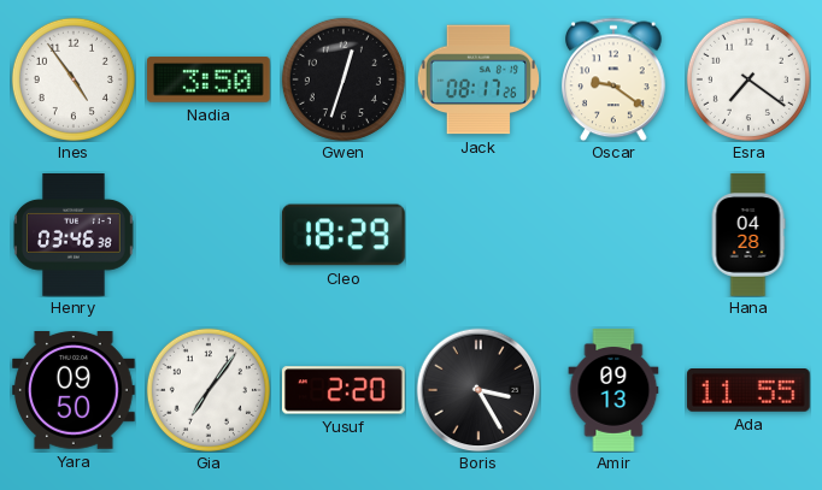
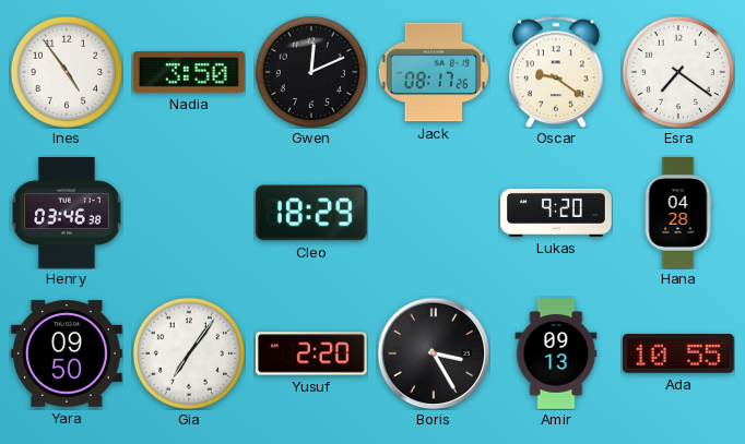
Gwen: 12:33 -> 12:11 (311, 72)
Lukas: none -> 9:20 (557, 213)
Ada: 11:55 -> 10:55 (678, 355)
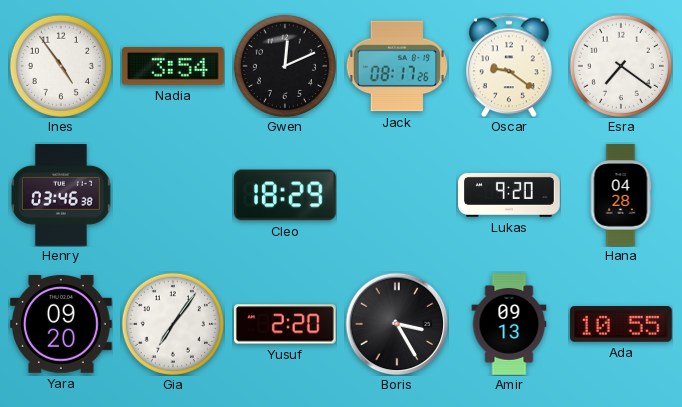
Nadia: 3:50 -> 3:54 (174, 66)
Yara: 09:50 -> 09:20 (62, 325)
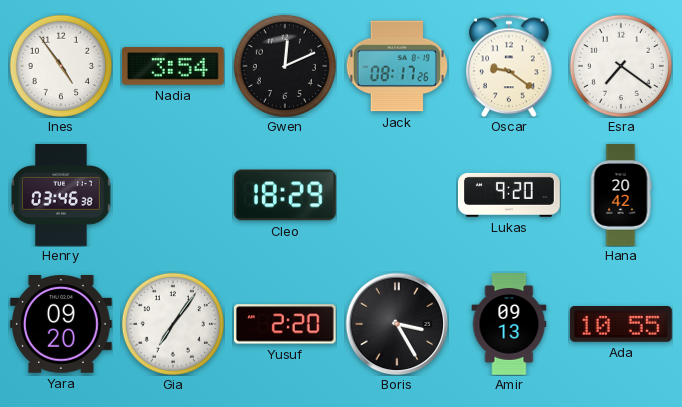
Hana: 04:28 -> 20:42 (621, 195)
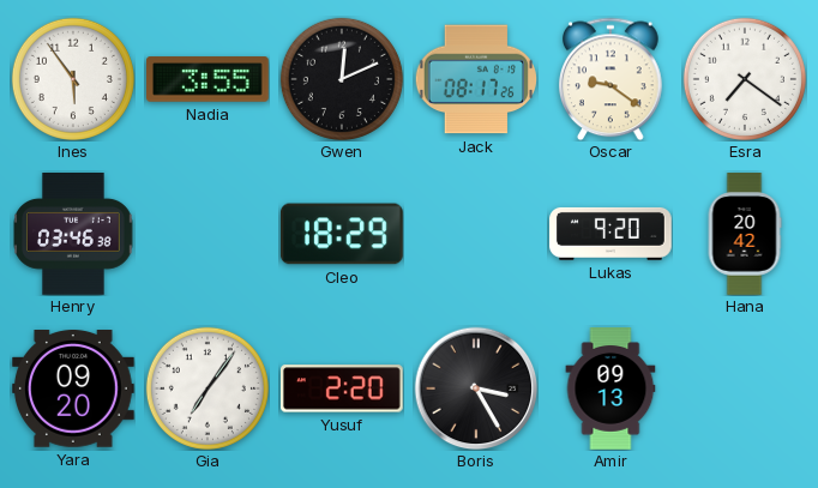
Ines: 4:54 -> 5:54 (73, 79)
Nadia: 3:54 -> 3:55 (209, 79)
Ada: 10:55 -> none (621, 325)
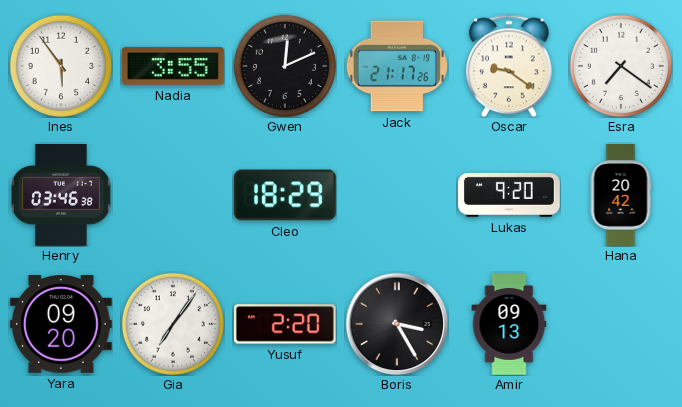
Jack: 08:17 -> 21:17 (396, 66)
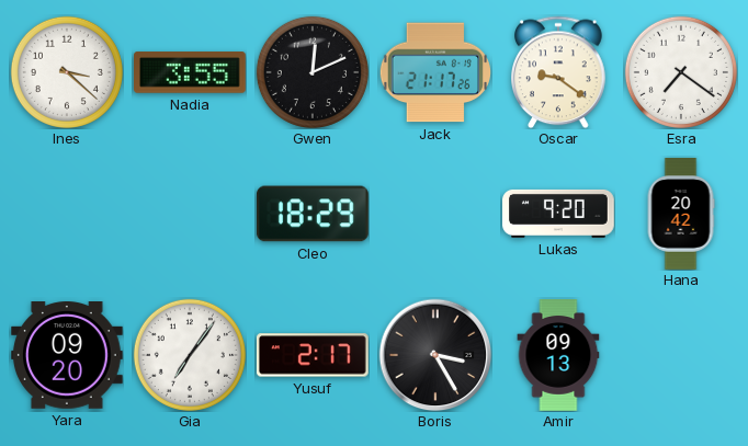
Ines: 5:54 -> 3:22 (67, 72)
Henry: 03:46 -> none (61, 195)
Yusuf: 2:20 -> 2:17 (313, 355)
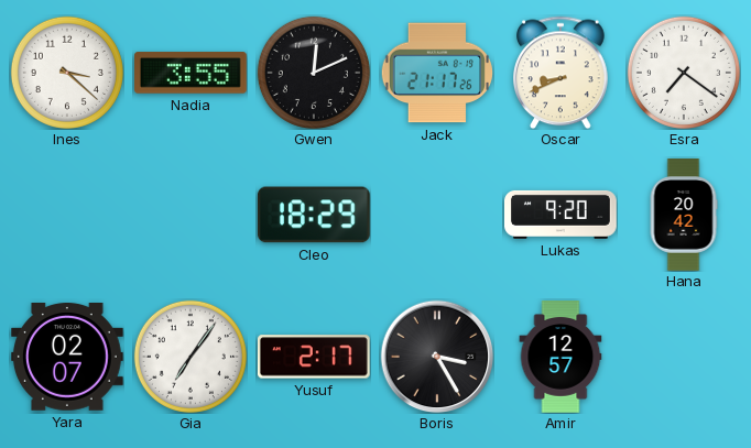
Oscar: 9:21 -> 8:41 (562, 73)
Yara: 09:20 -> 02:07 (68, 358)
Amir: 09:13 -> 12:57 (560, 357)
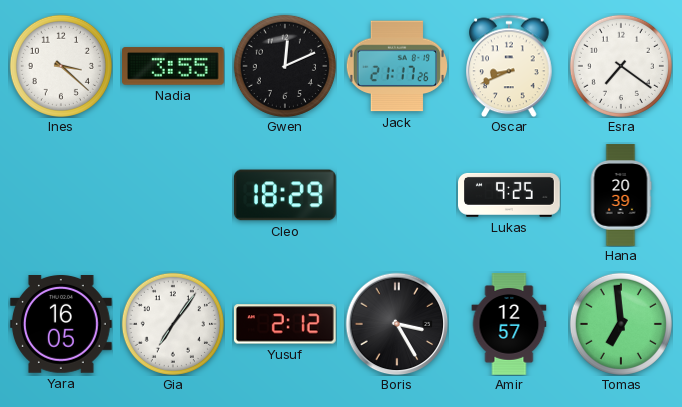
Lukas: 9:20 -> 9:25 (510, 195)
Hana: 20:42 -> 20:39 (621, 195)
Yara: 02:07 -> 16:05 (62, 325)
Yusuf: 2:17 -> 2:12 (285, 324)
Tomas: none -> 6:59 (621, 324)
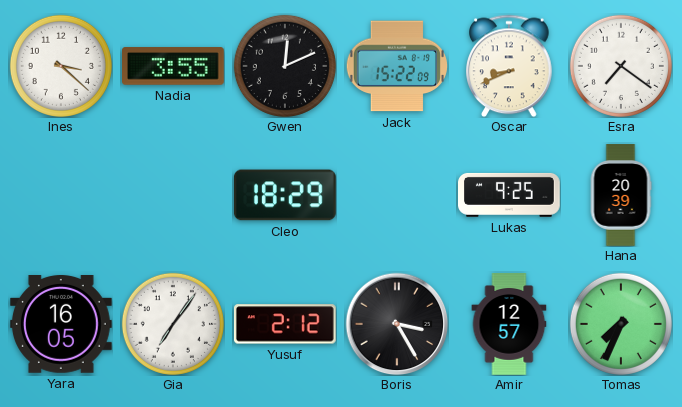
Jack: 21:17 -> 15:22 (396, 66)
Tomas: 6:59 -> 7:34 (621, 324)
